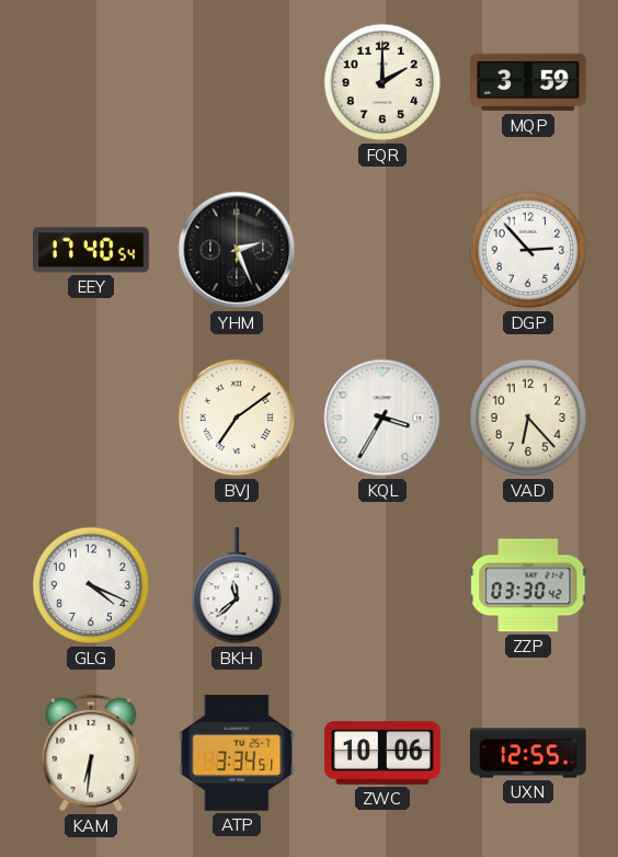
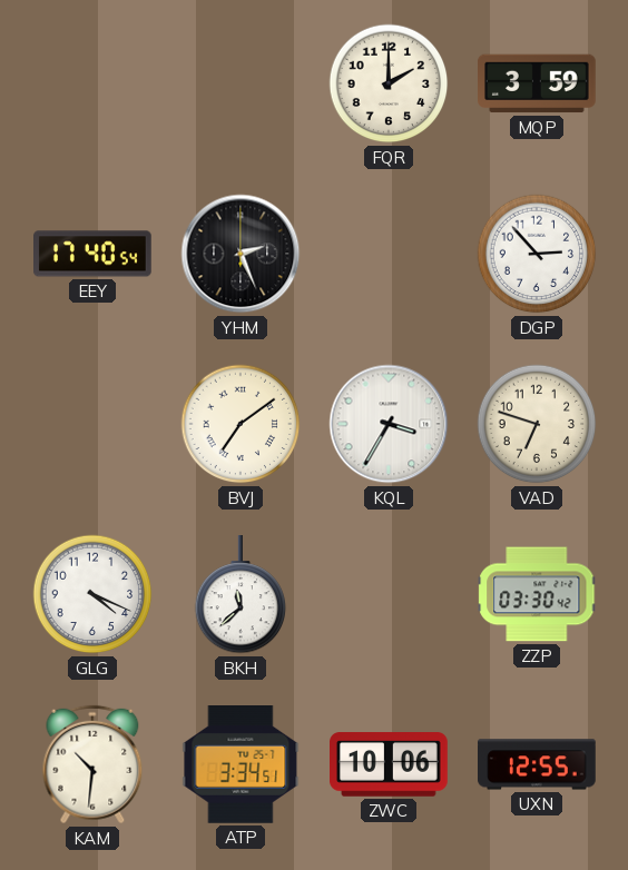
VAD: 6:23 -> 6:48 (537, 424)
KAM: 6:31 -> 10:31 (92, 764)
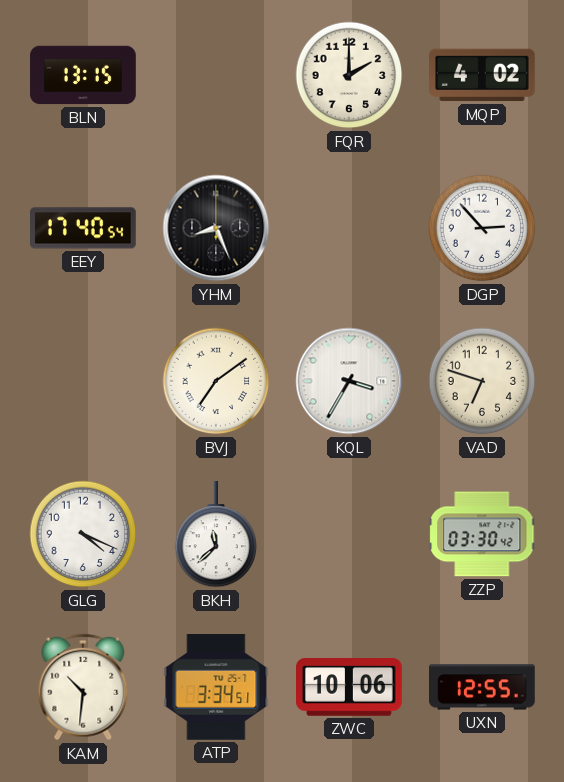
BLN: none -> 13:15 (83, 75)
MQP: 3:59 -> 4:02 (483, 75)
YHM: 2:26 -> 8:26 (216, 228)
